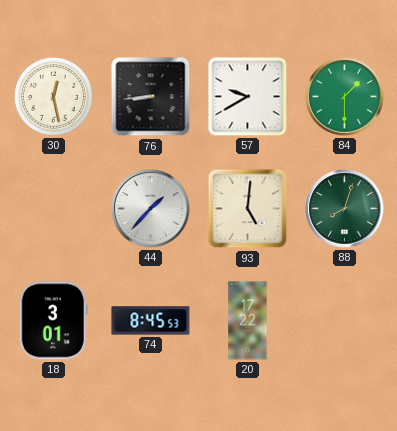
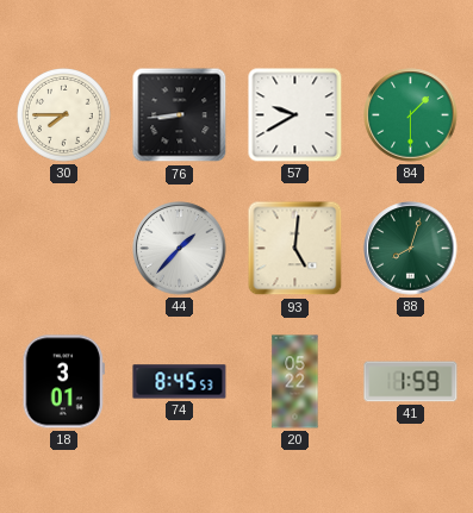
30: 12:28 -> 7:45 (64, 115)
20: 17:22 -> 05:22 (295, 382)
41: none -> 1:59 (411, 382)
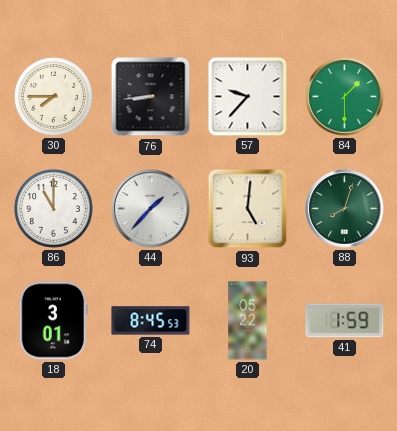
57: 9:40 -> 9:37 (248, 97)
86: none -> 11:00 (54, 209)
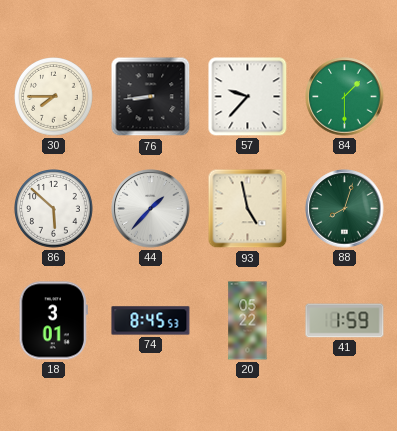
86: 11:00 -> 5:52 (54, 209)
93: 5:01 -> 4:58 (248, 209)
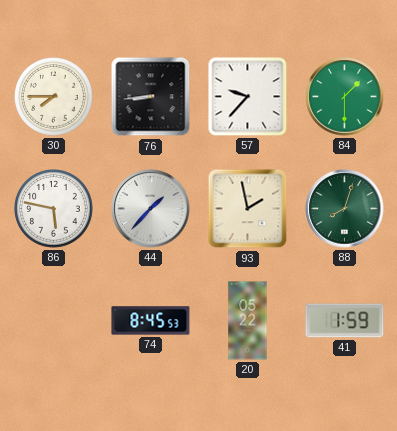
86: 5:52 -> 5:47 (54, 209)
93: 4:58 -> 1:58 (248, 209)
18: 3:01 -> none (53, 321)
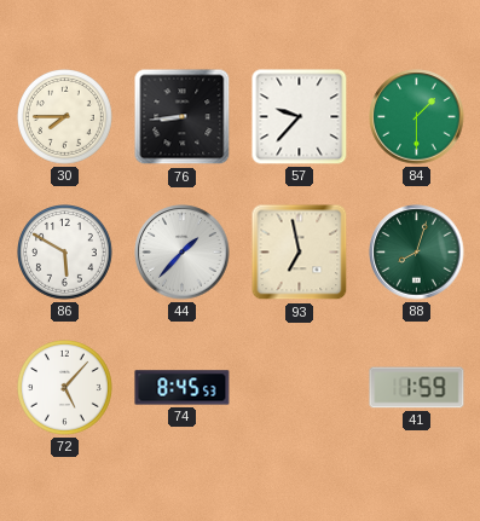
86: 5:47 -> 5:50 (65, 253)
93: 1:58 -> 6:58 (300, 253)
72: none -> 5:07 (65, 388)
20: 05:22 -> none (248, 321)
